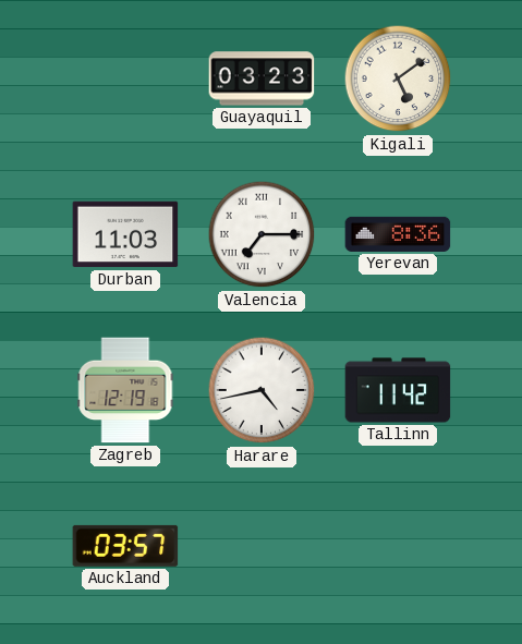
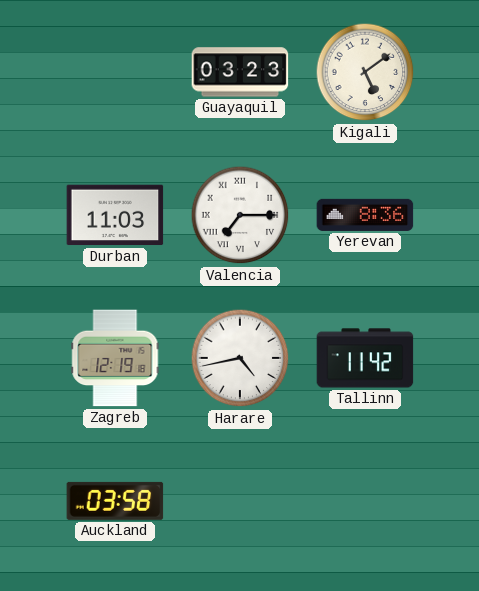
Auckland: 03:57 -> 03:58 (115, 501)
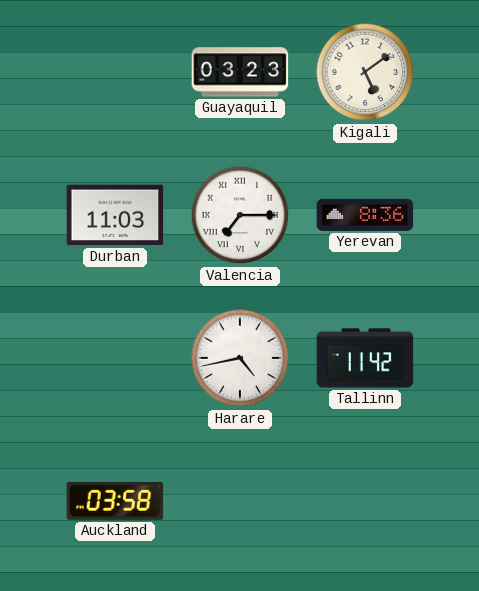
Zagreb: 12:19 -> none (115, 358)
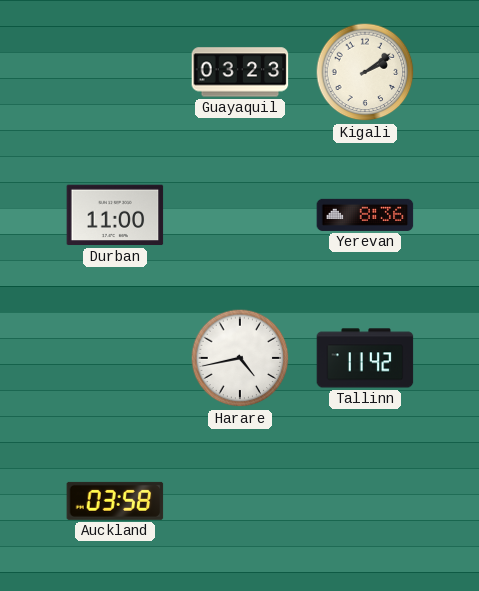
Kigali: 5:09 -> 2:09 (365, 72)
Durban: 11:03 -> 11:00 (115, 215)
Valencia: 7:15 -> none (240, 215)
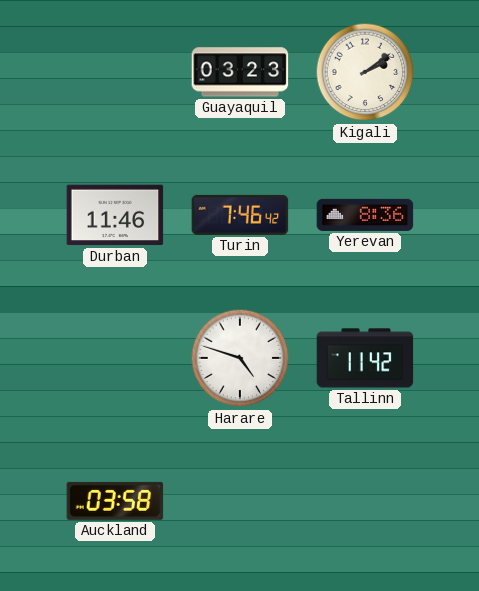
Durban: 11:00 -> 11:46 (115, 215)
Turin: none -> 7:46 (240, 215)
Harare: 4:43 -> 4:48 (240, 358)
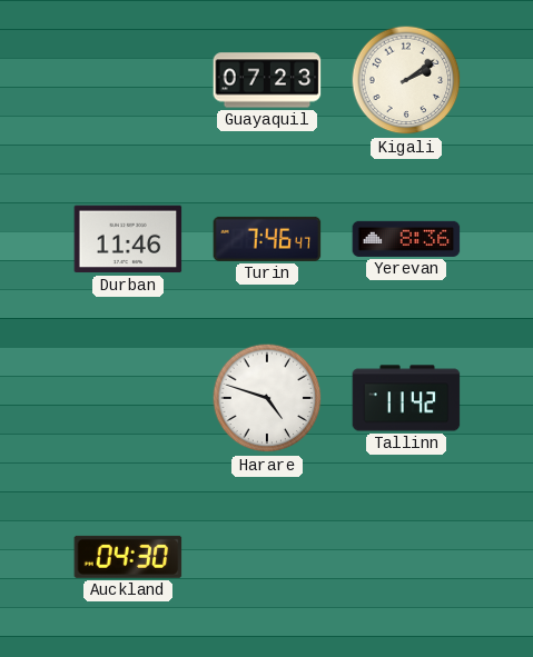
Guayaquil: 03:23 -> 07:23 (267, 80)
Turin: 7:46:42 -> 7:46:47 (267, 239)
Auckland: 03:58 -> 04:30 (128, 557)
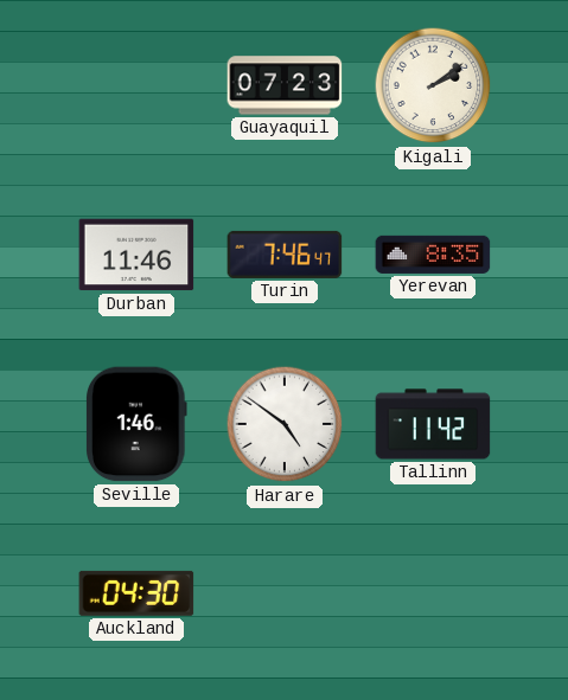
Yerevan: 8:36 -> 8:35 (433, 255)
Seville: none -> 1:46 (138, 424)
Harare: 4:48 -> 4:51 (285, 424)
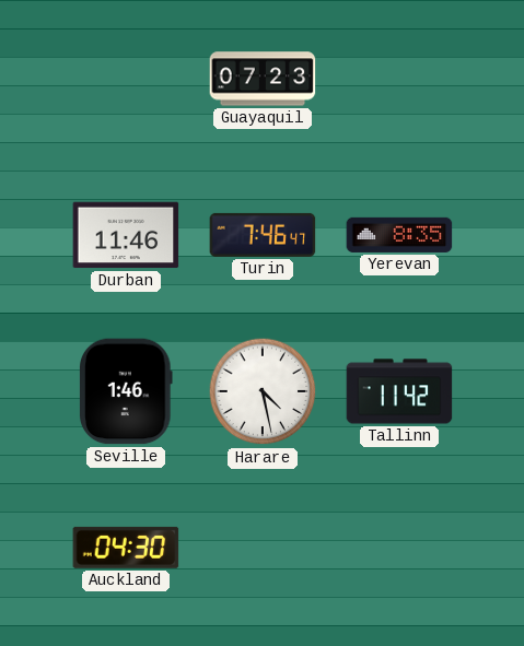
Kigali: 2:09 -> none (433, 85)
Harare: 4:51 -> 4:28 (263, 391)
